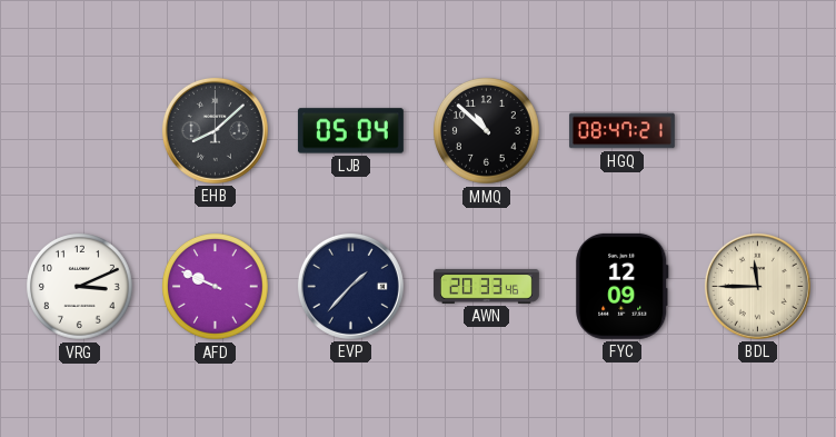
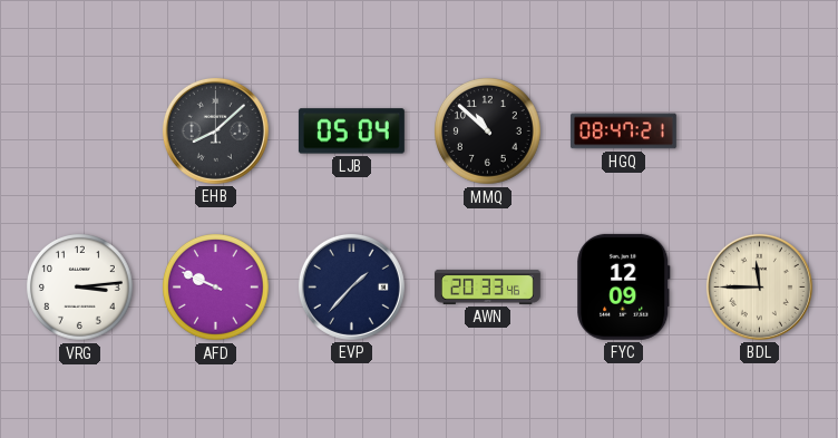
VRG: 3:11 -> 3:14 (80, 288)
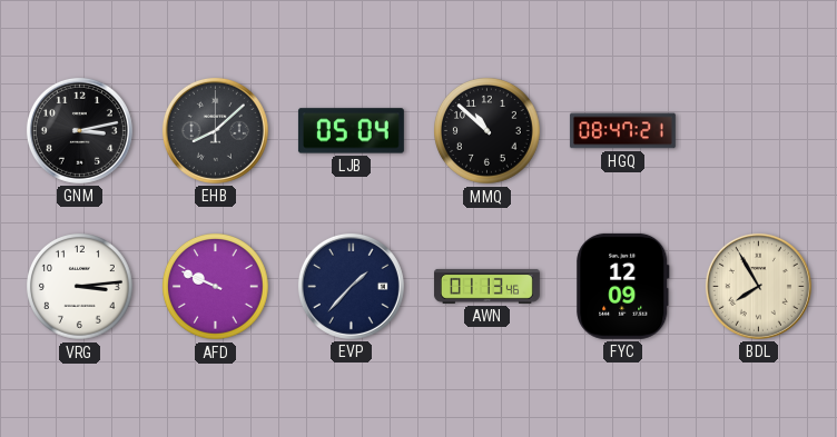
GNM: none -> 3:13 (79, 130)
AWN: 20:33 -> 01:13 (486, 286)
BDL: 11:45 -> 7:55 (758, 286)
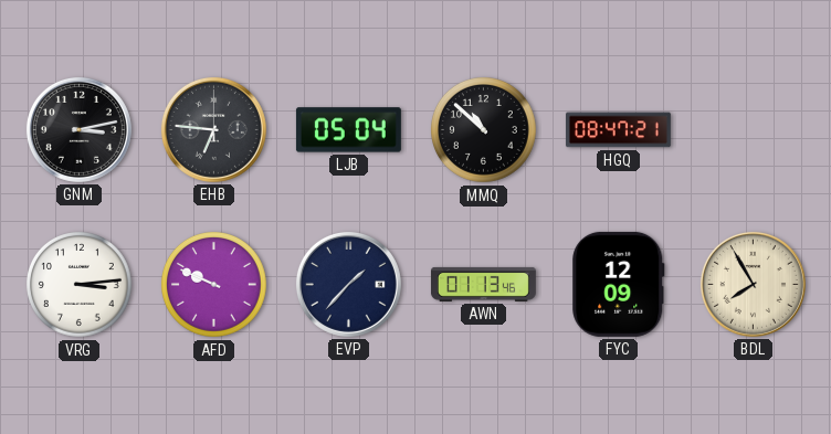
EHB: 8:08 -> 6:46 (213, 129)
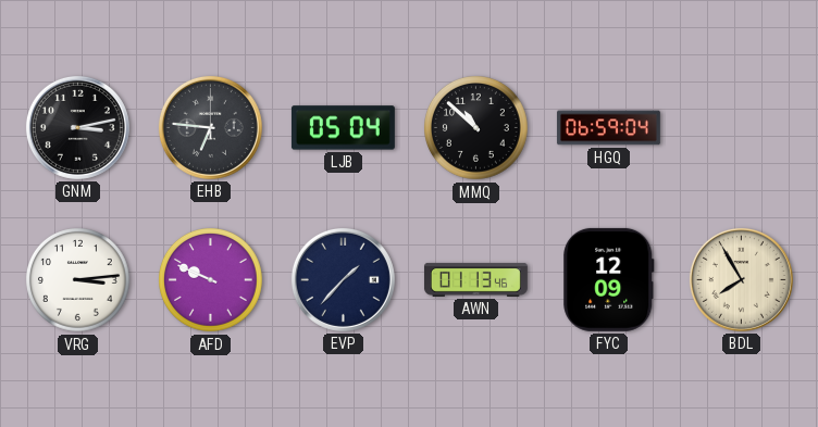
HGQ: 08:47 -> 06:59 (608, 128)
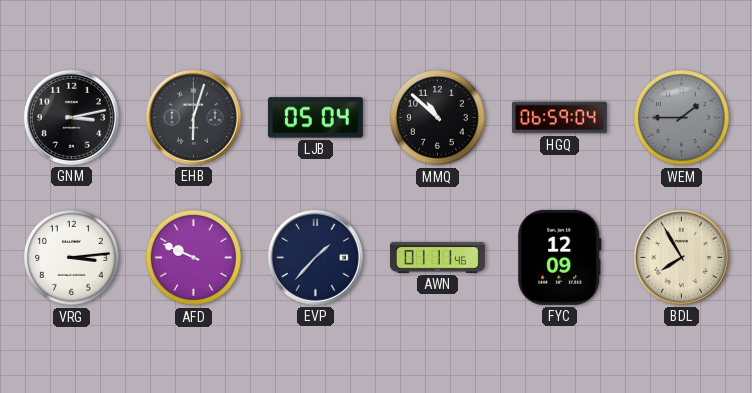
EHB: 6:46 -> 6:03 (193, 117)
WEM: none -> 1:45 (682, 118)
AWN: 01:13 -> 01:11 (437, 257)
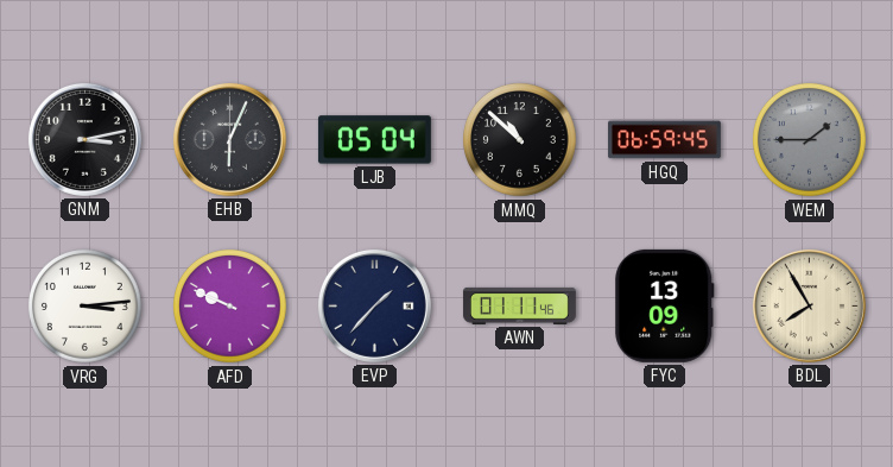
EHB: 6:03 -> 6:04 (229, 139)
HGQ: 06:59:04 -> 06:59:45 (664, 140)
FYC: 12:09 -> 13:09 (665, 305)
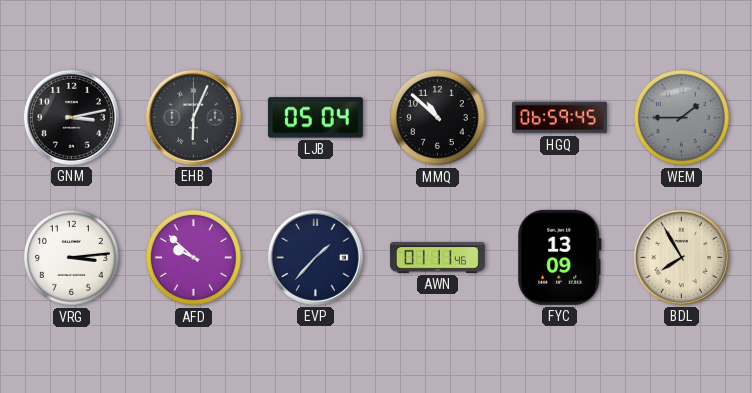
AFD: 9:49 -> 9:52 (194, 258)
